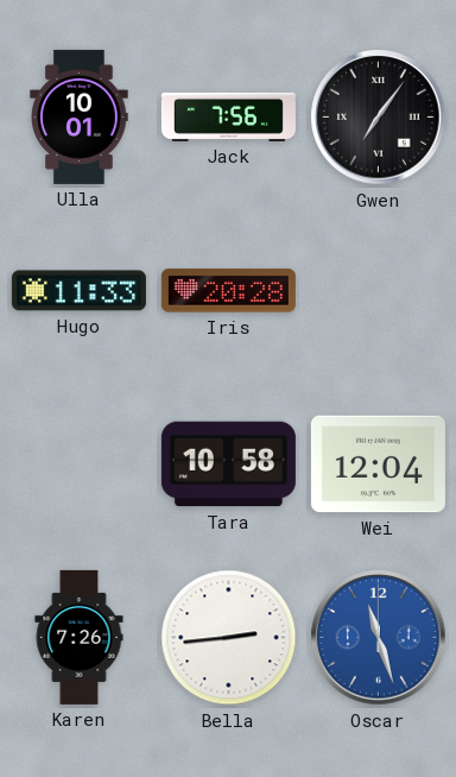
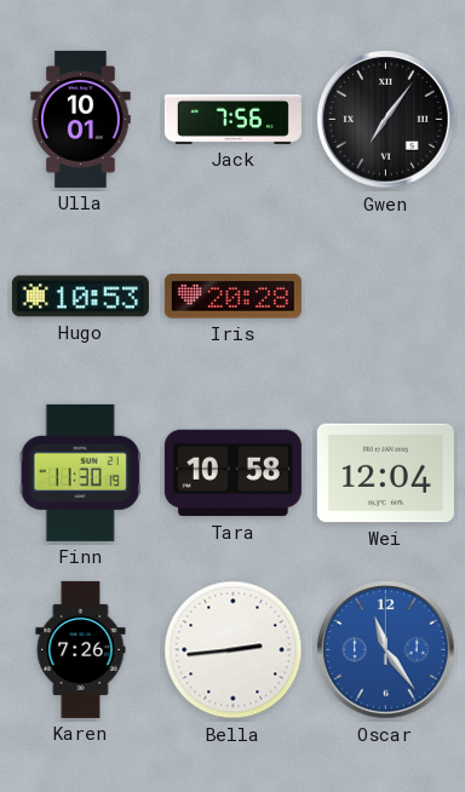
Hugo: 11:33 -> 10:53 (80, 297)
Finn: none -> 11:30 (80, 472)
Oscar: 11:27 -> 11:24 (386, 650)
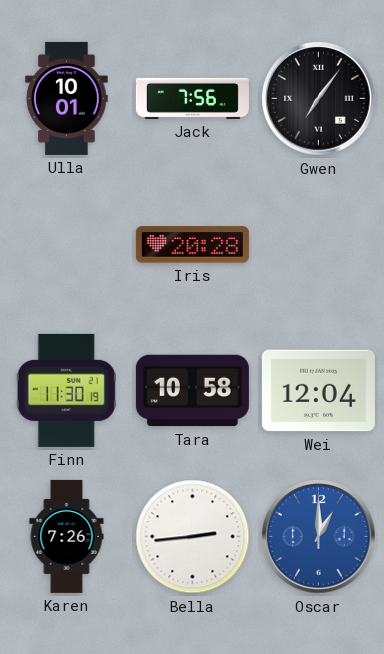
Hugo: 10:53 -> none (80, 297)
Oscar: 11:24 -> 1:00 (319, 537)
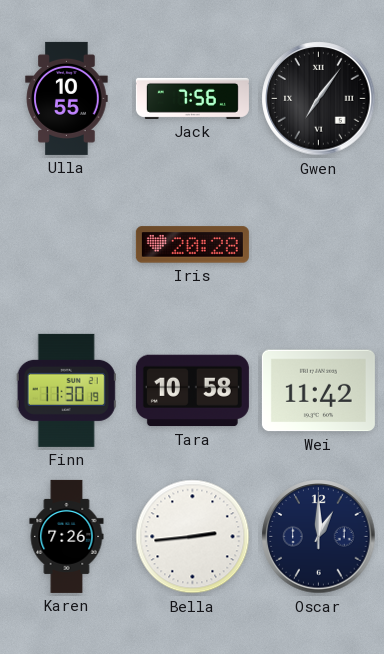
Ulla: 10:01 -> 10:55 (67, 98)
Wei: 12:04 -> 11:42 (318, 391)
Oscar dial: blue -> navy (319, 537)
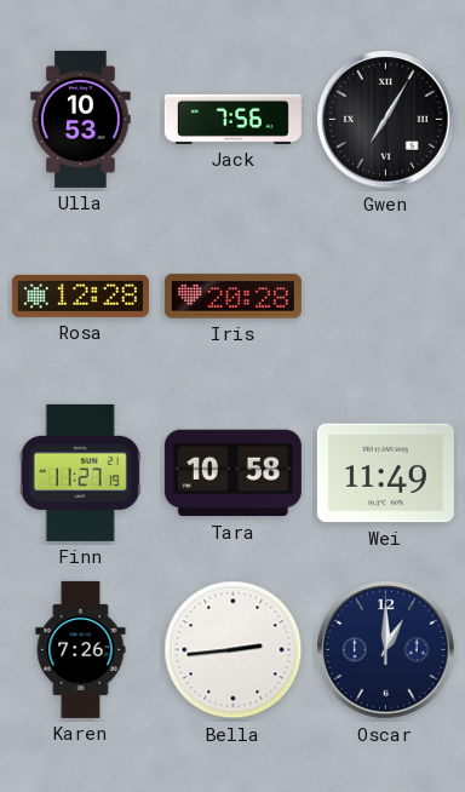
Ulla: 10:55 -> 10:53 (81, 119)
Gwen: 7:06 -> 7:05 (386, 120)
Rosa: none -> 12:28 (80, 295)
Finn: 11:30 -> 11:27 (80, 472)
Wei: 11:42 -> 11:49 (385, 474)
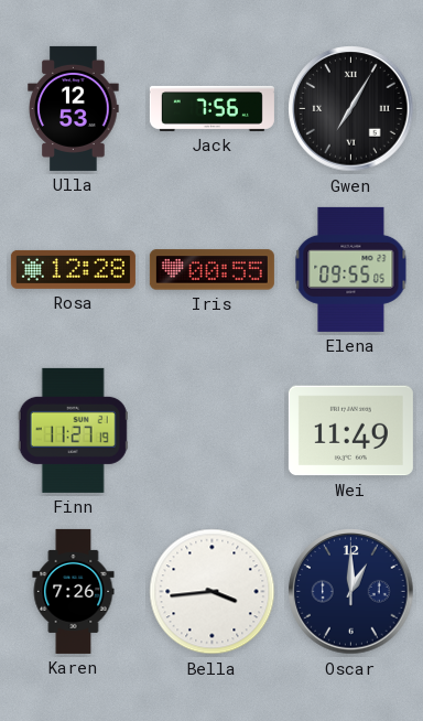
Ulla: 10:53 -> 12:53 (74, 108)
Iris: 20:28 -> 00:55 (211, 270)
Elena: none -> 09:55 (351, 269)
Tara: 10:58 -> none (232, 474)
Bella: 2:44 -> 3:44 (213, 592)
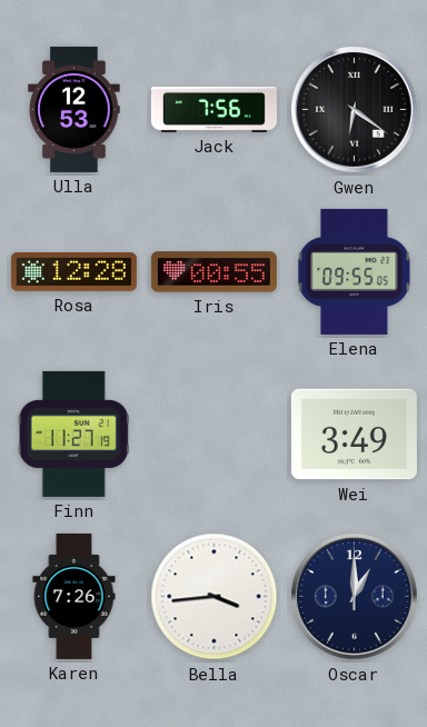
Gwen: 7:05 -> 6:21 (355, 110)
Wei: 11:49 -> 3:49 (354, 435)
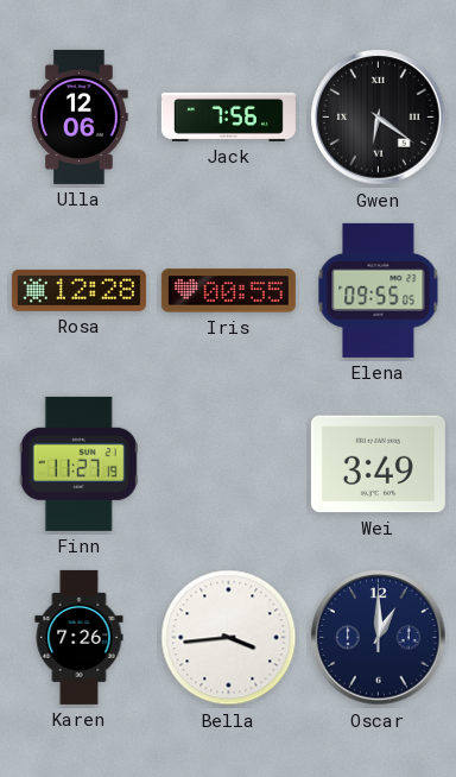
Ulla: 12:53 -> 12:06 (80, 116)
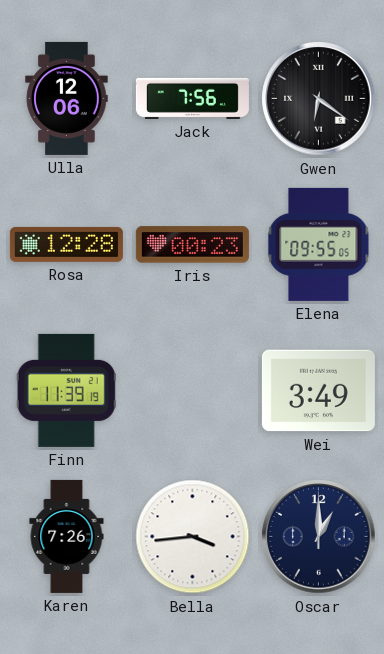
Iris: 00:55 -> 00:23 (192, 245)
Finn: 11:27 -> 11:39 (66, 390)
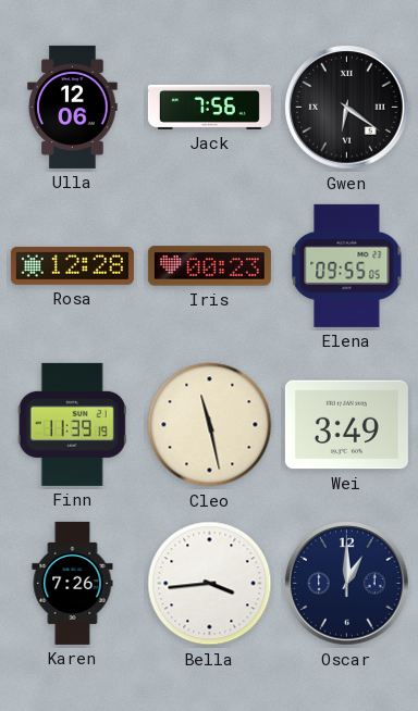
Cleo: none -> 11:28 (210, 425)
